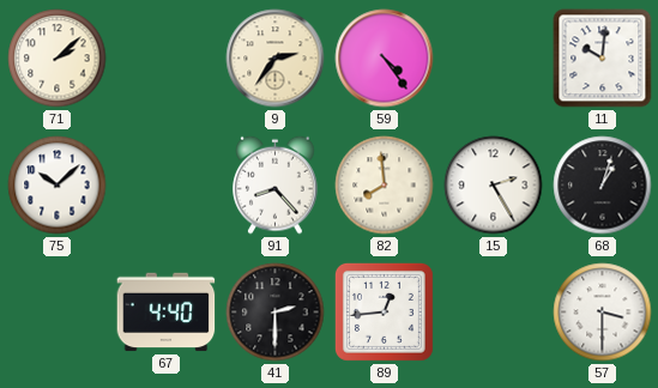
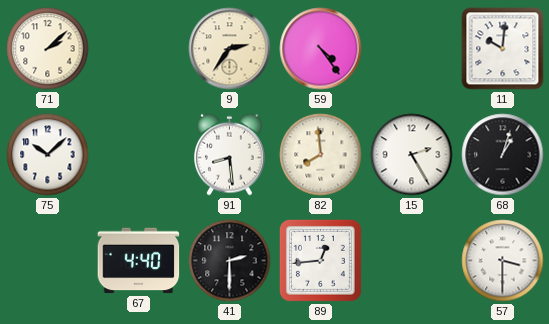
91: 8:23 -> 8:29 (230, 154)
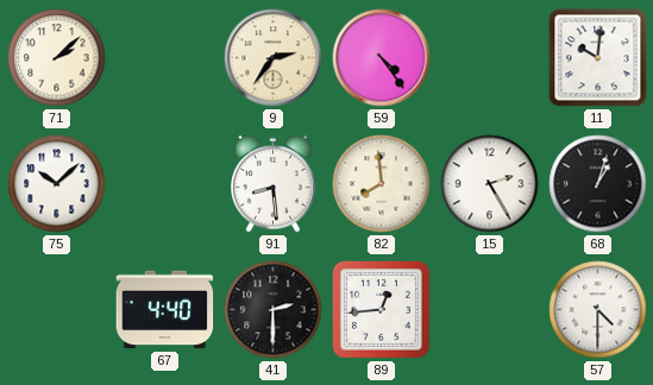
57: 3:30 -> 4:30 (598, 310)
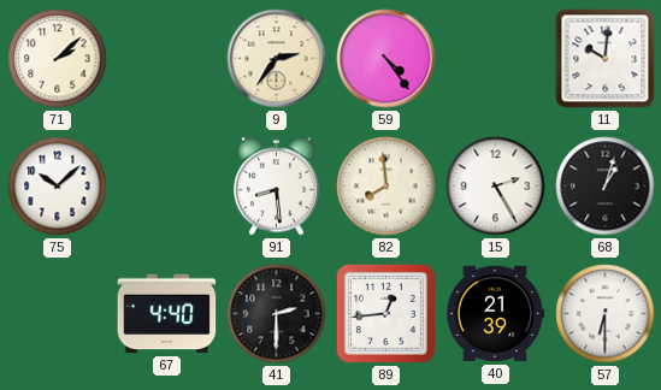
40: none -> 21:39 (495, 314)
57: 4:30 -> 6:30 (606, 314)
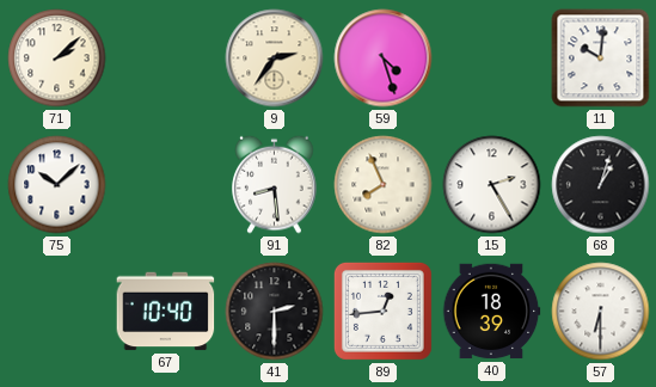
59: 4:24 -> 4:27 (384, 59)
82: 7:59 -> 7:56 (384, 185)
67: 4:40 -> 10:40 (166, 312)
40: 21:39 -> 18:39 (491, 312)
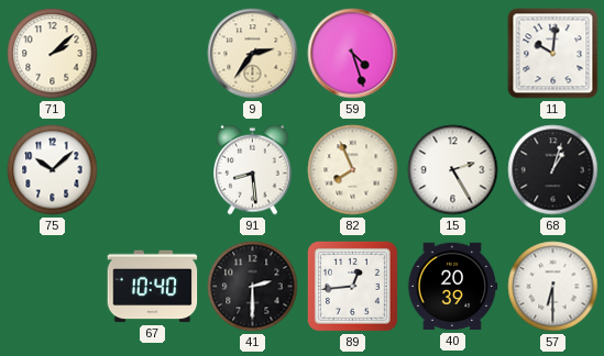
40: 18:39 -> 20:39 (452, 287)
